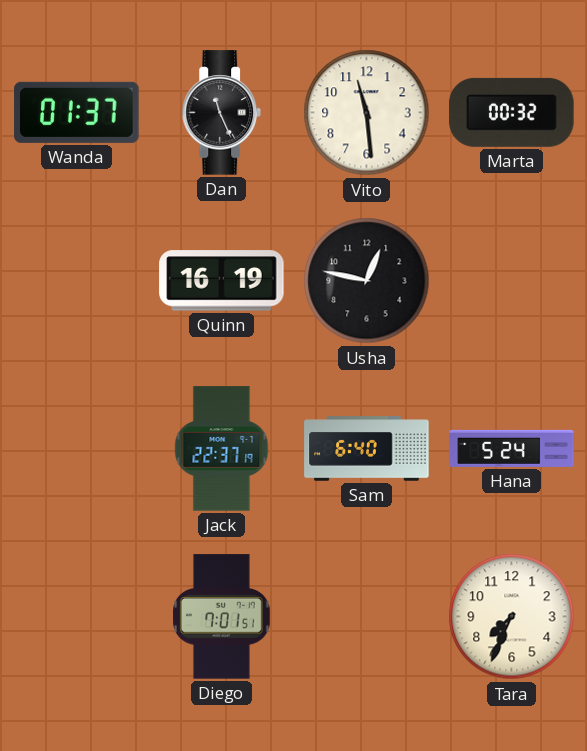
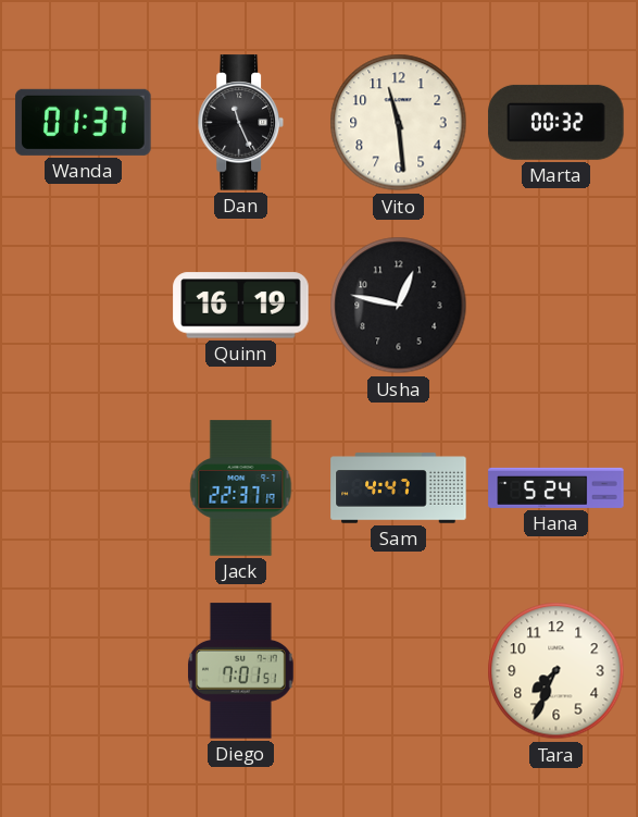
Sam: 6:40 -> 4:47 (399, 488)
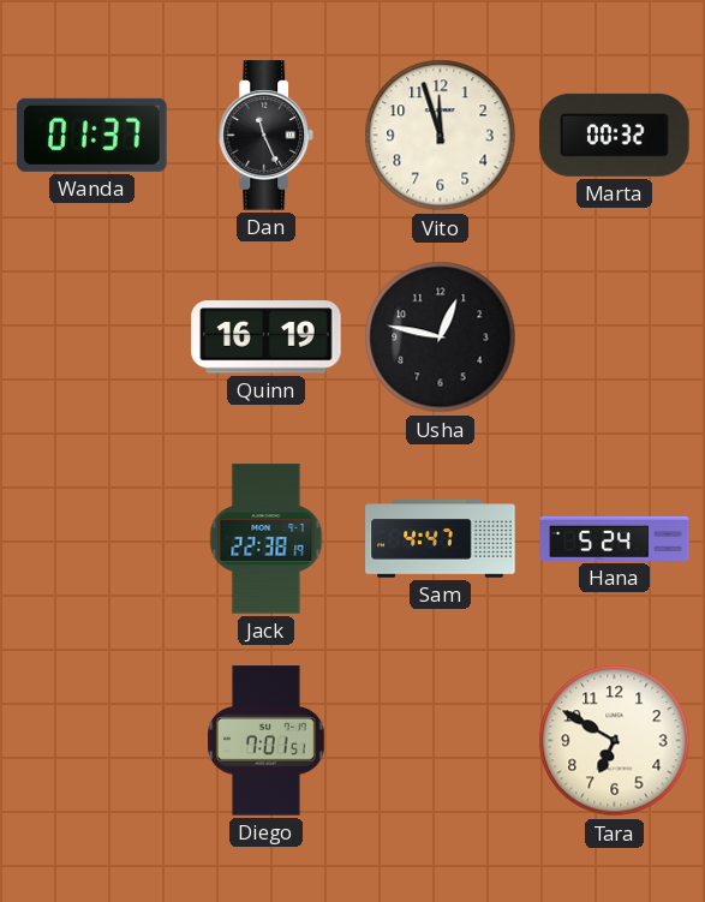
Vito: 11:29 -> 11:57 (441, 136)
Jack: 22:37 -> 22:38 (267, 539)
Tara: 7:34 -> 6:50 (615, 741)
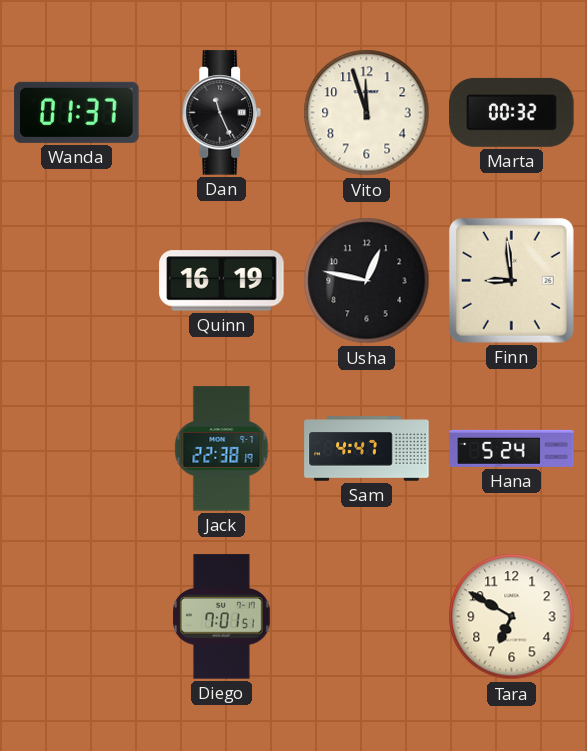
Finn: none -> 8:59 (511, 280)
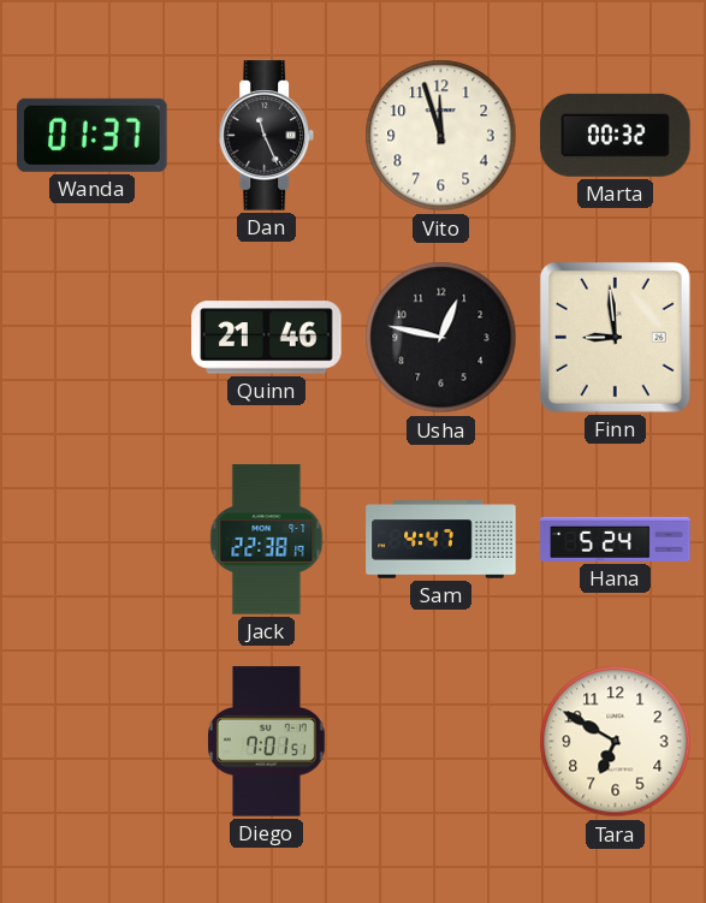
Quinn: 16:19 -> 21:46 (267, 338)
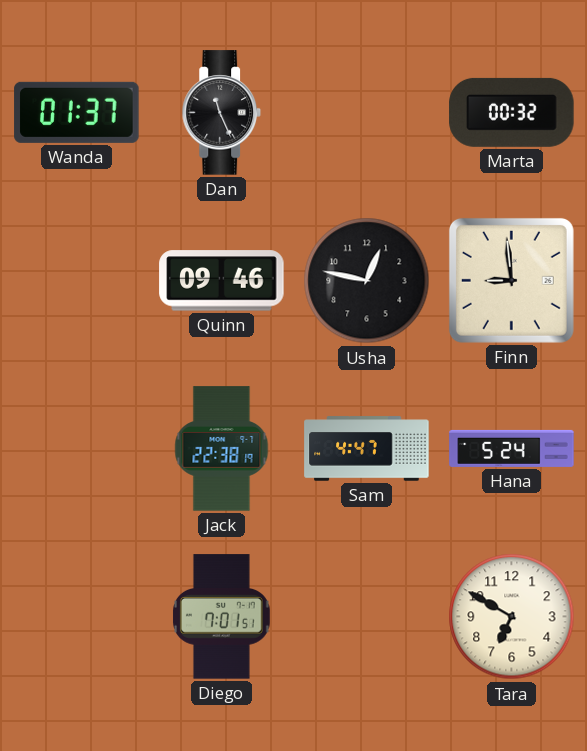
Vito: 11:57 -> none (441, 136)
Quinn: 21:46 -> 09:46 (222, 281)
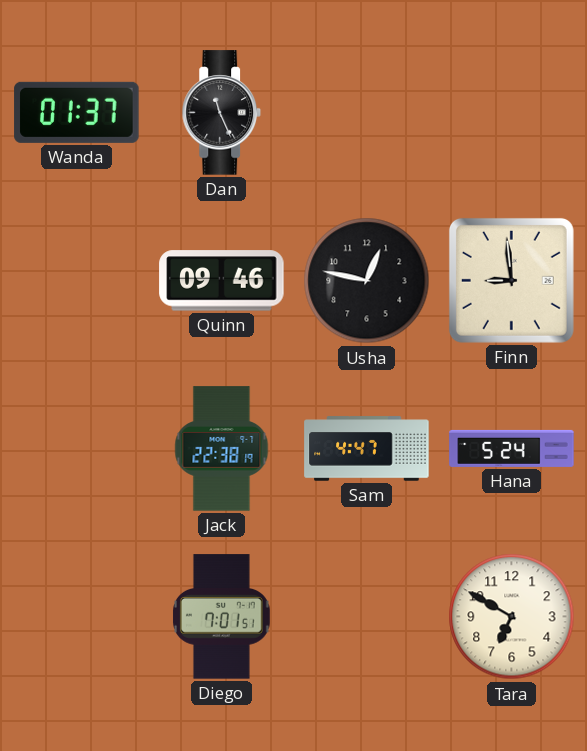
Marta: 00:32 -> none (512, 112)
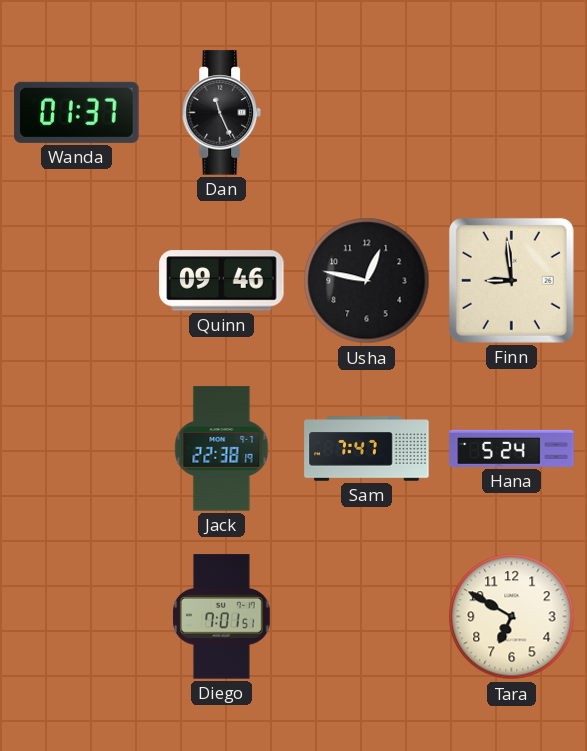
Sam: 4:47 -> 7:47 (367, 449)
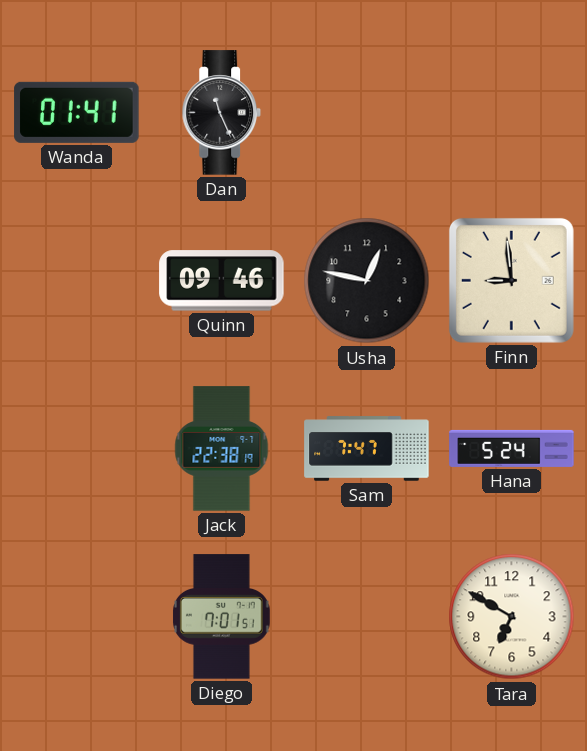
Wanda: 01:37 -> 01:41 (77, 112)
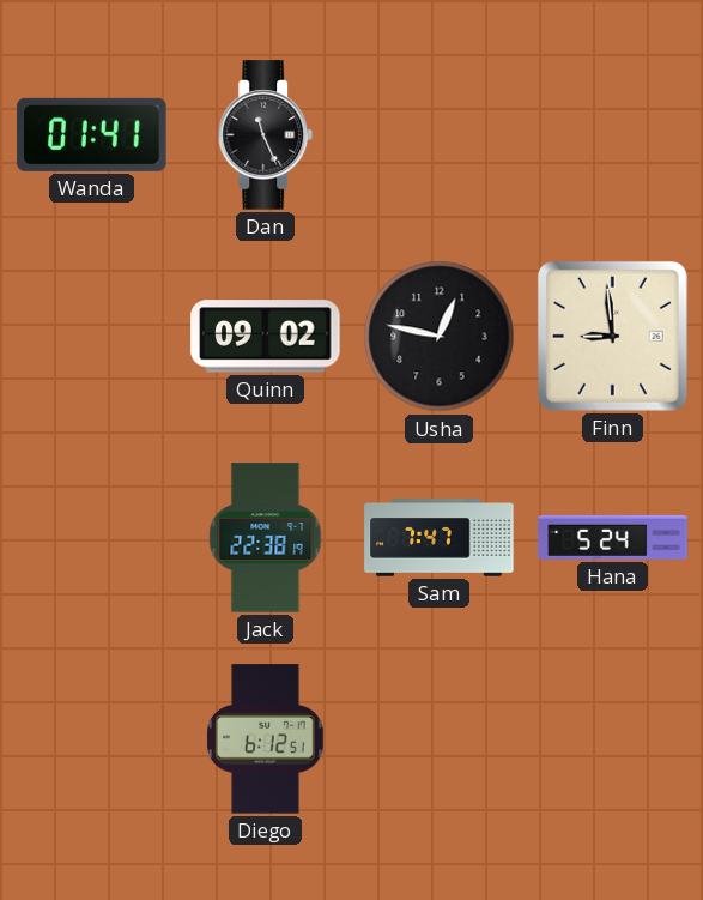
Quinn: 09:46 -> 09:02 (266, 337)
Diego: 7:01 -> 6:12 (266, 739)
Tara: 6:50 -> none (512, 617)
